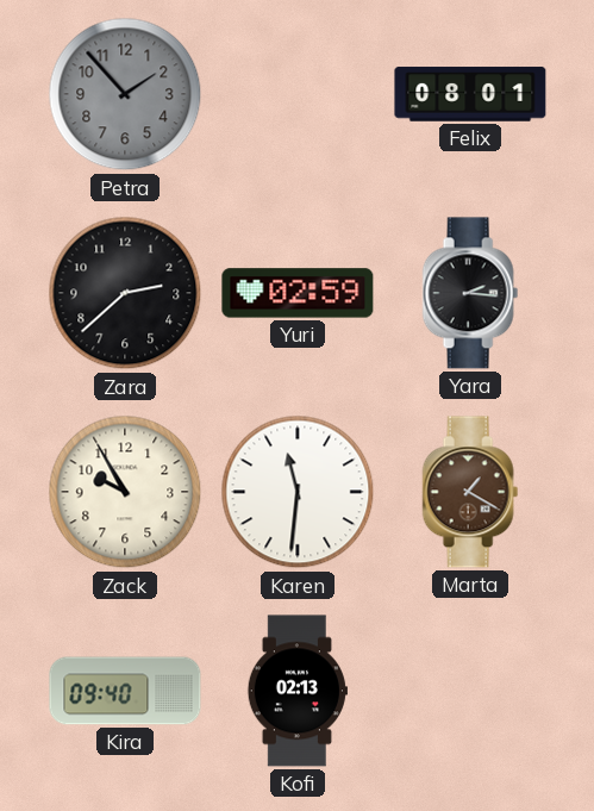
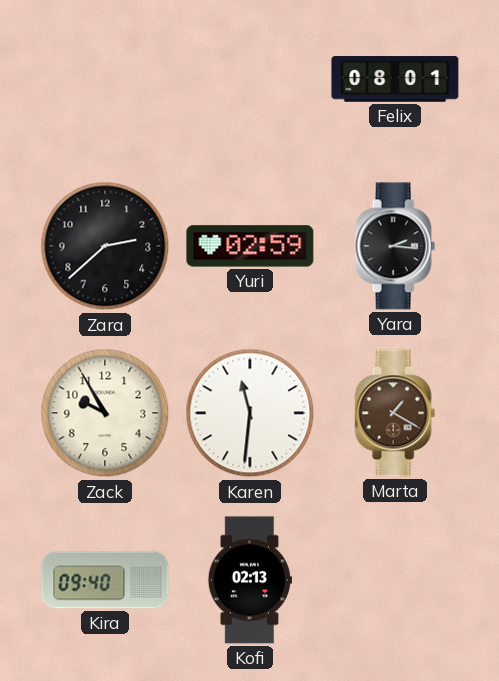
Petra: 1:53 -> none (125, 94)
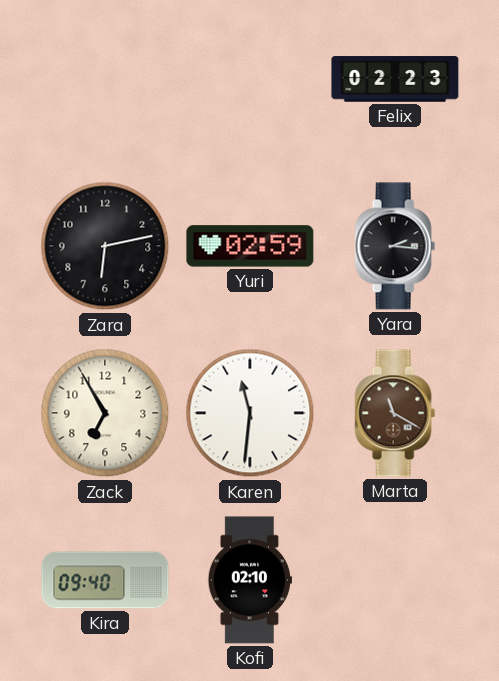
Felix: 08:01 -> 02:23 (395, 79)
Zara: 2:38 -> 6:13 (105, 246)
Zack: 9:55 -> 6:55 (105, 413)
Marta: 1:20 -> 11:20 (395, 413)
Kofi: 02:13 -> 02:10 (250, 580)
